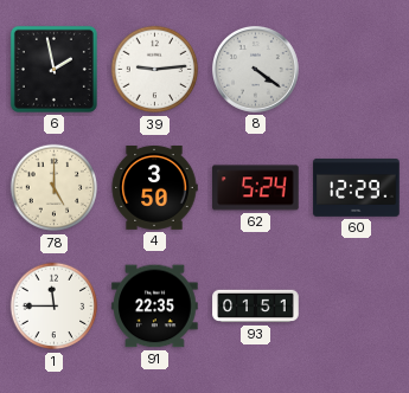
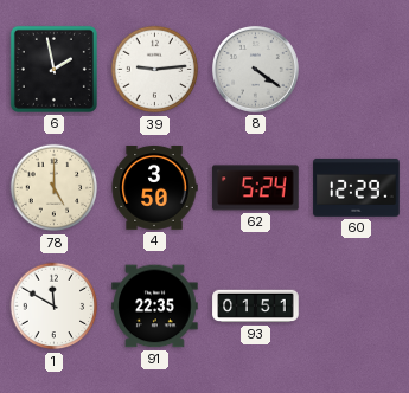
1: 11:45 -> 11:50 (55, 307)
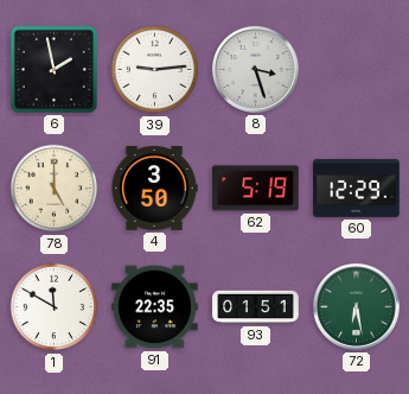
8: 4:21 -> 3:27 (255, 69)
62: 5:24 -> 5:19 (256, 189)
72: none -> 6:28 (356, 306)
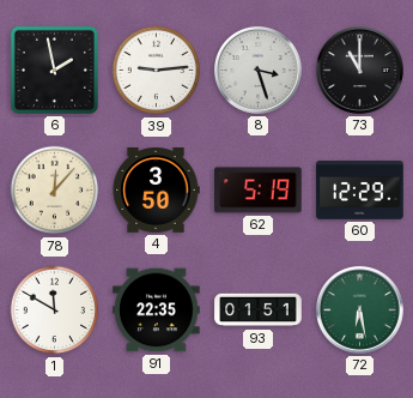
73: none -> 11:00 (359, 70)
78: 5:00 -> 12:07 (55, 191)
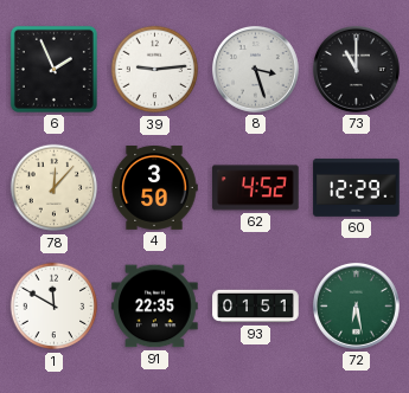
6: 1:58 -> 1:56 (53, 69)
62: 5:19 -> 4:52 (256, 188)
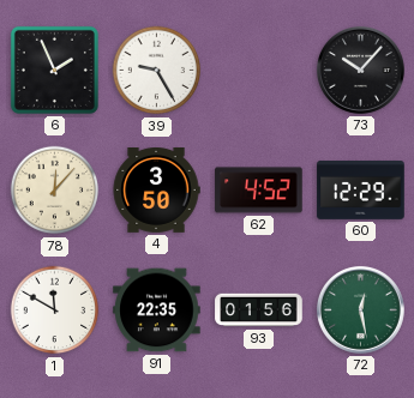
39: 9:14 -> 9:25 (157, 71)
8: 3:27 -> none (255, 69)
73: 11:00 -> 10:07 (360, 70)
93: 01:51 -> 01:56 (259, 310)
72: 6:28 -> 12:28 (360, 309)
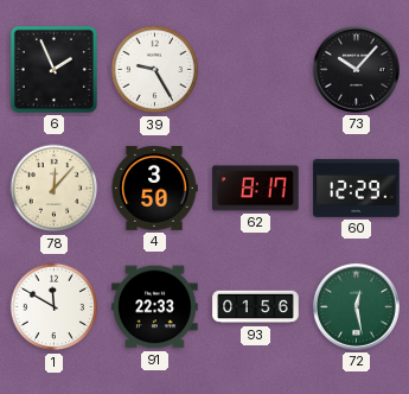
62: 4:52 -> 8:17 (256, 189)
91: 22:35 -> 22:33 (155, 307)
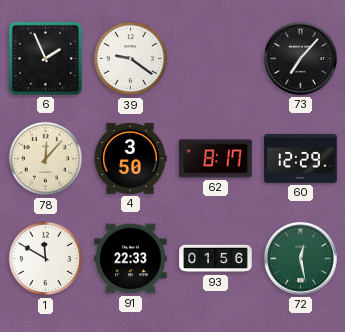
39: 9:25 -> 9:21 (131, 59)
73: 10:07 -> 7:07 (300, 58)
